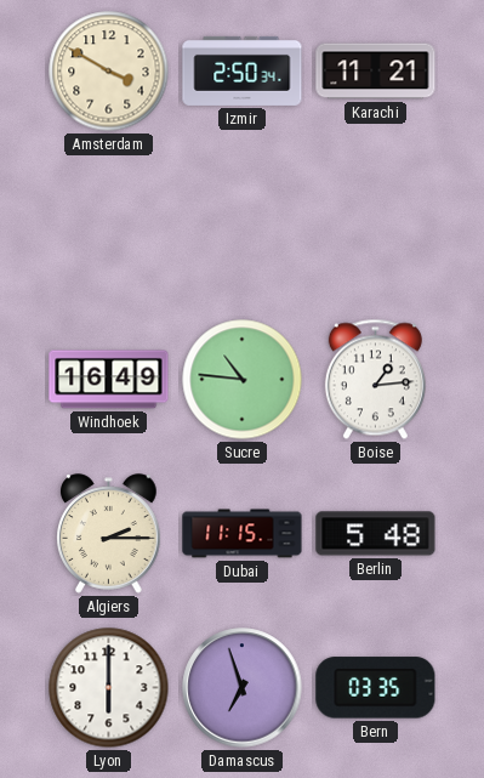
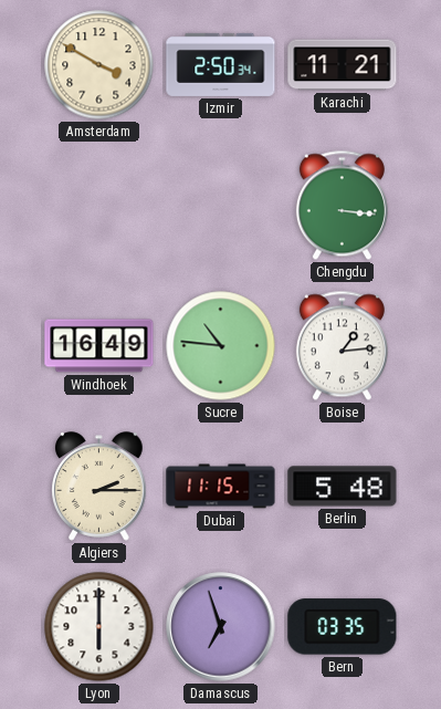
Chengdu: none -> 3:16 (342, 206)
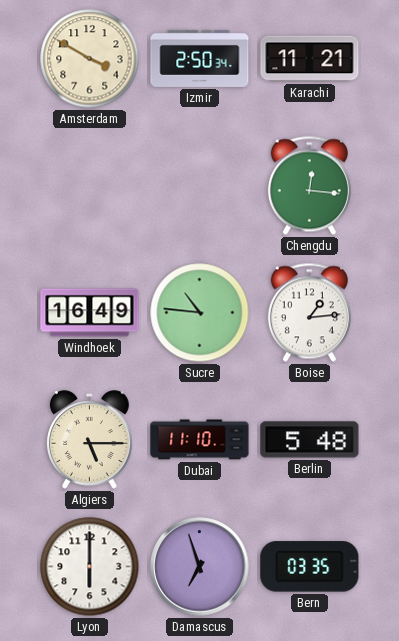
Chengdu: 3:16 -> 12:16 (309, 186)
Algiers: 2:15 -> 5:15 (90, 440)
Dubai: 11:15 -> 11:10 (200, 440)
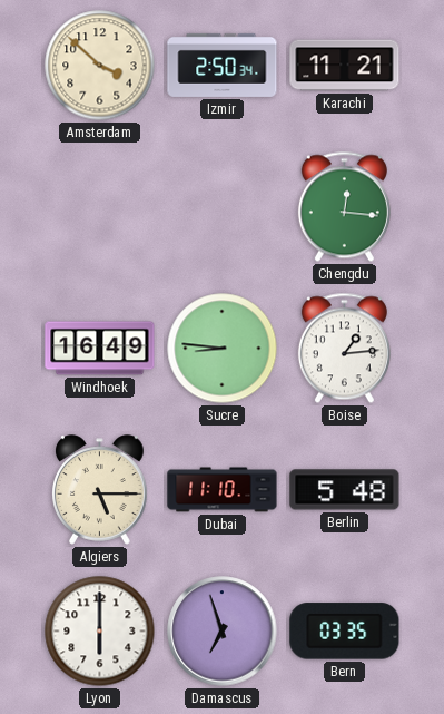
Amsterdam: 3:50 -> 3:52 (100, 66)
Sucre: 10:46 -> 8:46 (223, 349)
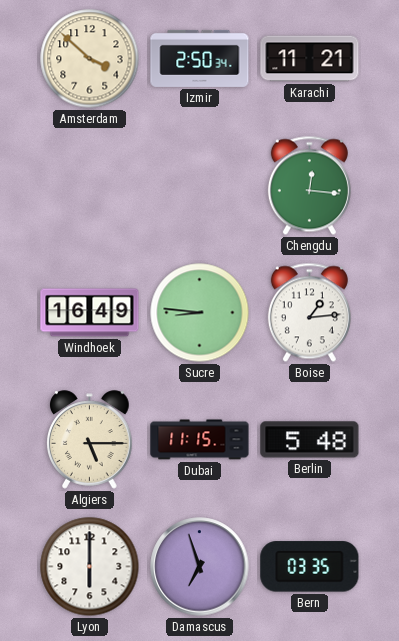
Dubai: 11:10 -> 11:15 (200, 440)
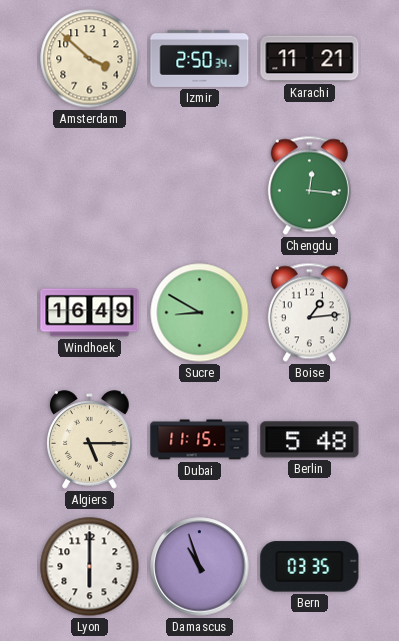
Sucre: 8:46 -> 8:50 (200, 313)
Damascus: 6:57 -> 10:57 (200, 567)
